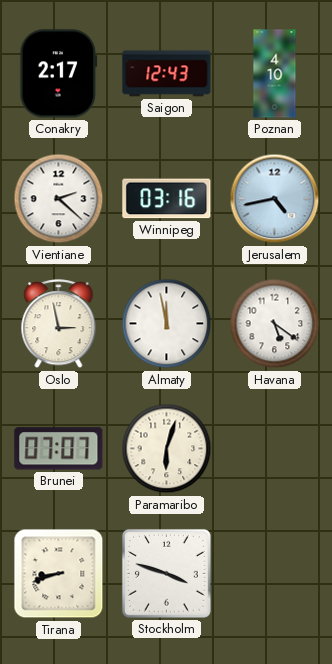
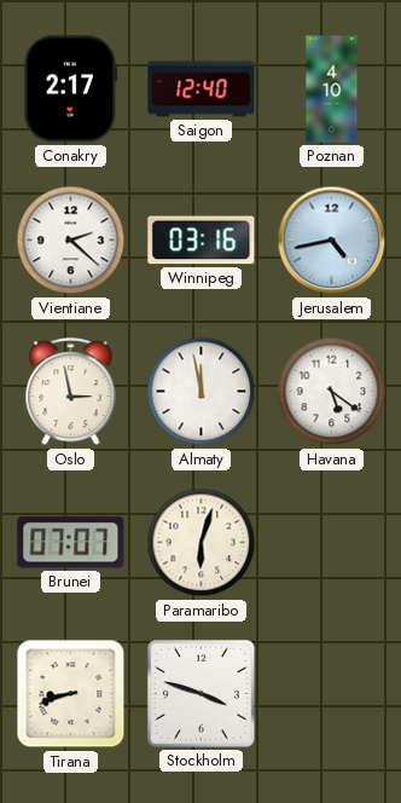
Saigon: 12:43 -> 12:40 (202, 89)
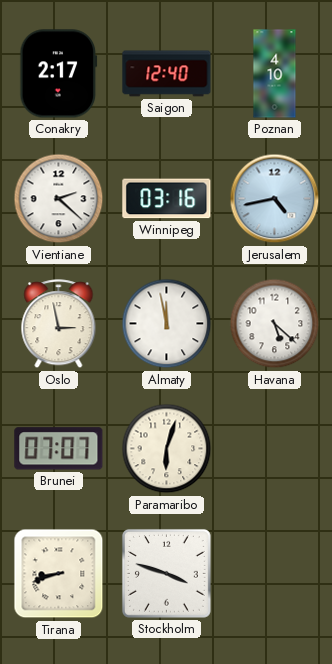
Havana: 5:21 -> 5:22 (275, 324)
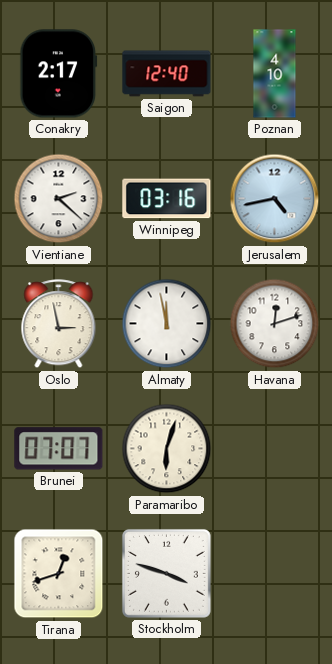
Havana: 5:22 -> 12:12 (275, 324)
Tirana: 8:42 -> 12:42 (59, 574)
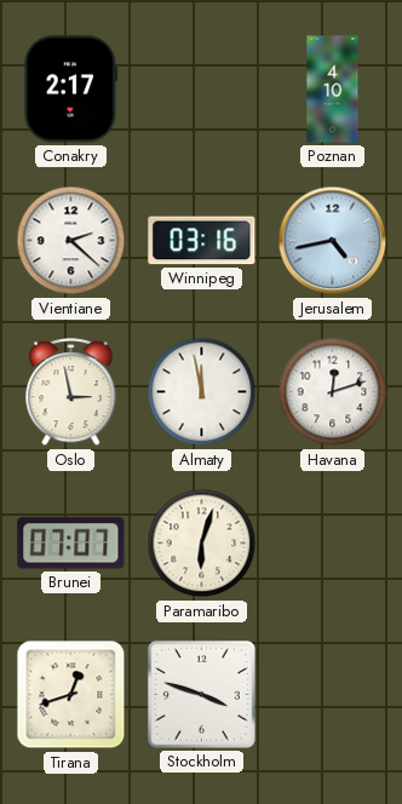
Saigon: 12:40 -> none (167, 74)
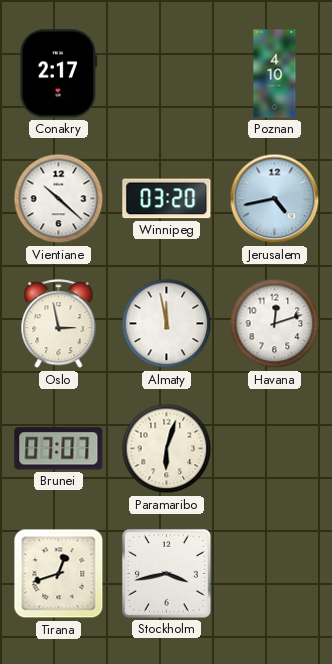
Vientiane: 2:22 -> 10:22 (59, 199)
Winnipeg: 03:16 -> 03:20 (167, 199)
Stockholm: 3:48 -> 3:43 (166, 573)
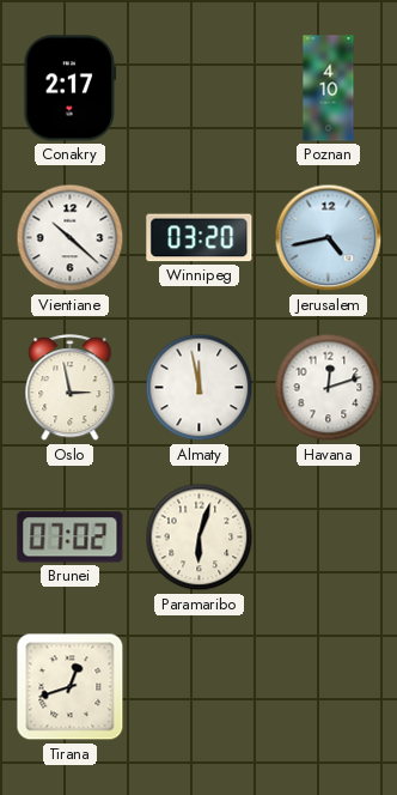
Brunei: 07:07 -> 07:02 (71, 538)
Stockholm: 3:43 -> none (166, 573)
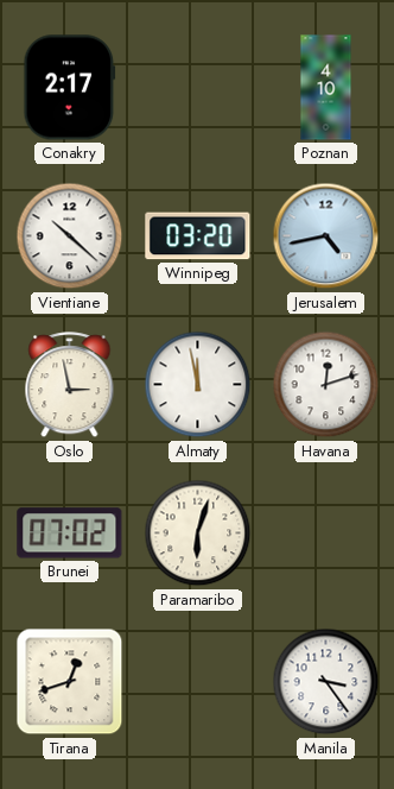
Manila: none -> 3:24 (326, 682)
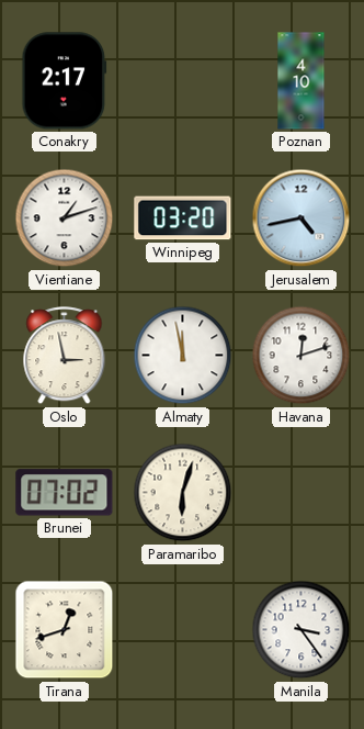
Vientiane: 10:22 -> 1:12 (65, 218)
